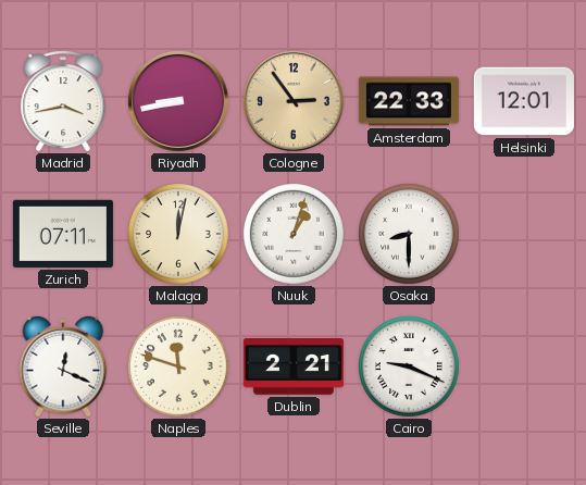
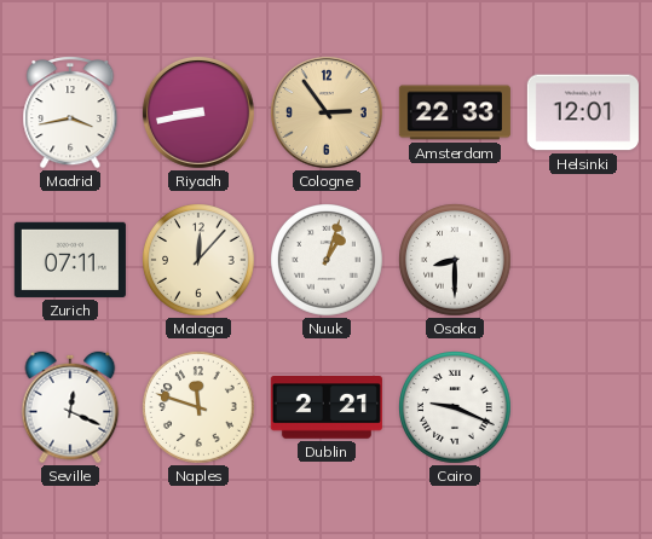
Malaga: 12:02 -> 12:07 (200, 261)
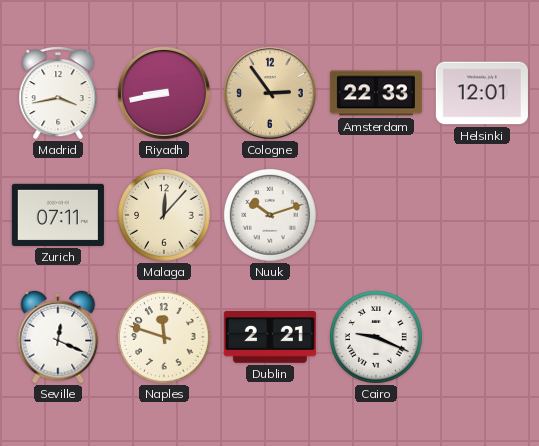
Nuuk: 1:03 -> 10:12 (271, 216)
Osaka: 8:30 -> none (456, 261)
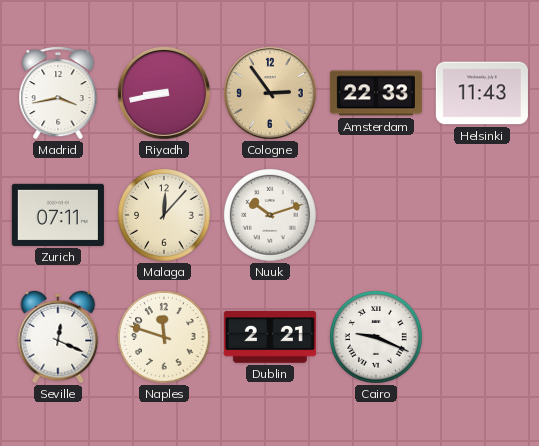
Helsinki: 12:01 -> 11:43 (482, 93)
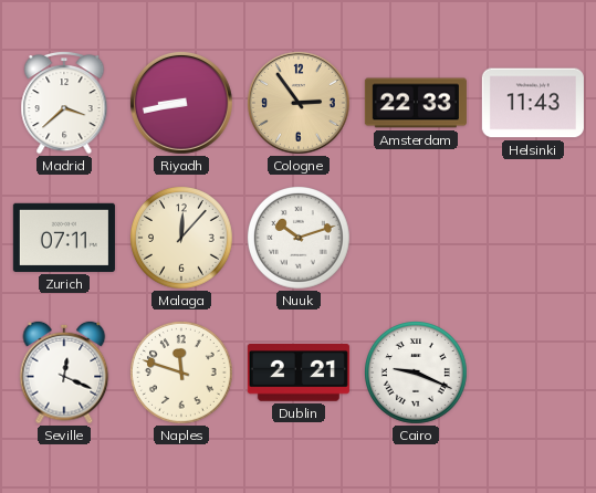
Madrid: 3:43 -> 3:38 (64, 104)
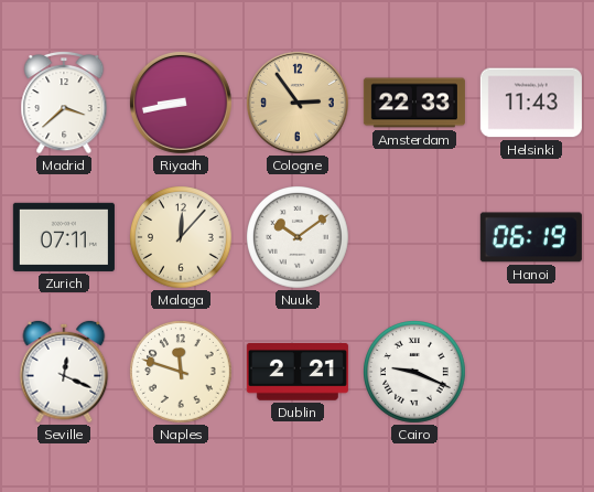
Nuuk: 10:12 -> 10:09 (299, 238)
Hanoi: none -> 06:19 (531, 237)
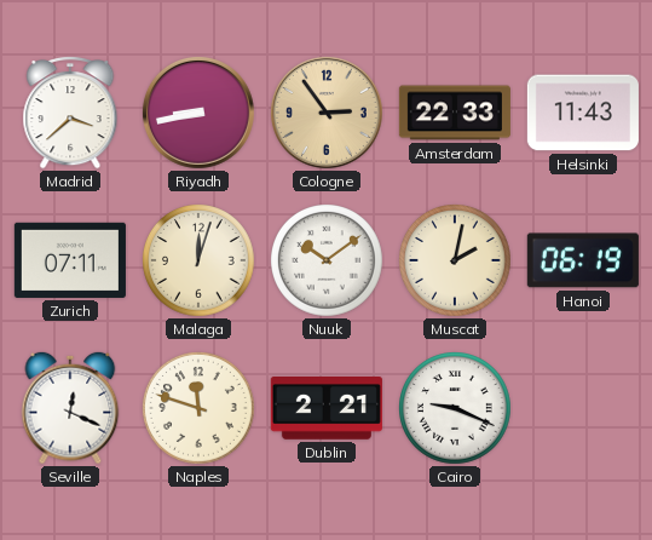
Malaga: 12:07 -> 12:03 (200, 262)
Muscat: none -> 2:02 (456, 262)
